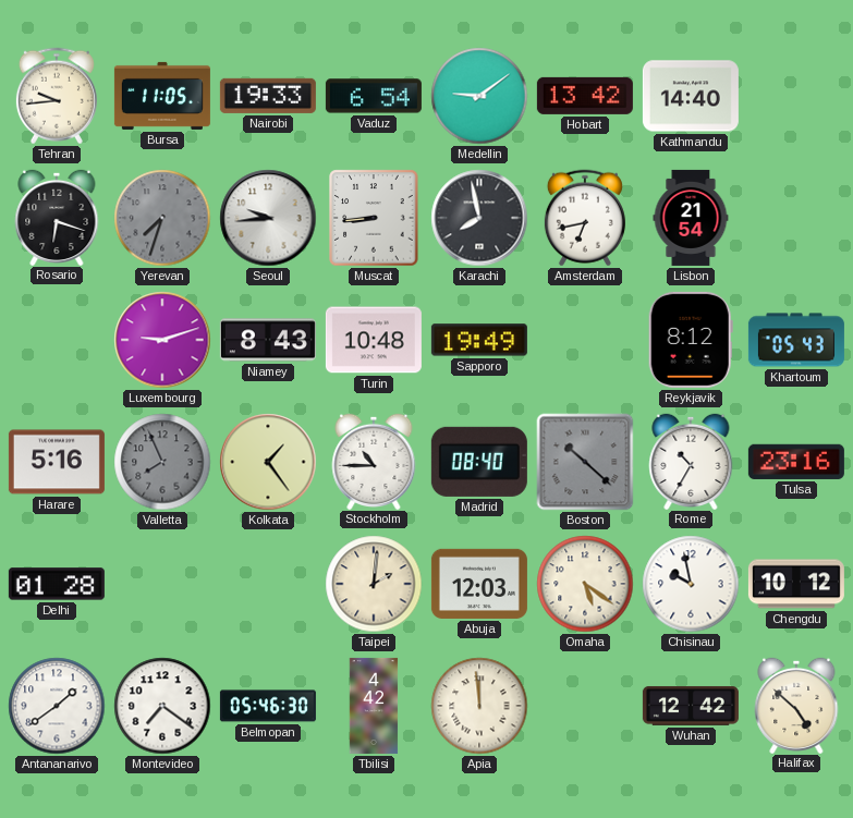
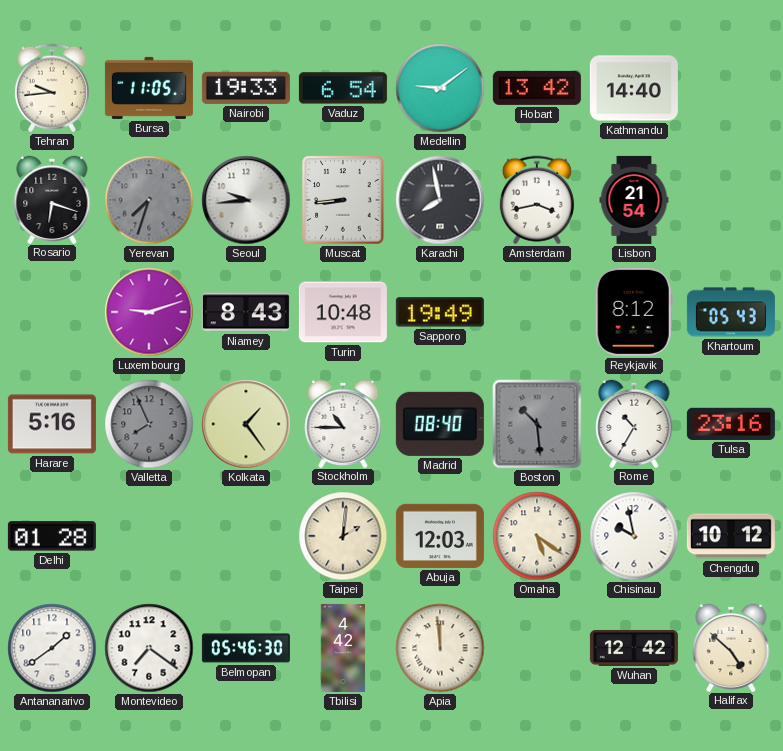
Amsterdam: 6:43 -> 3:43 (537, 200)
Boston: 10:22 -> 10:29 (537, 424)
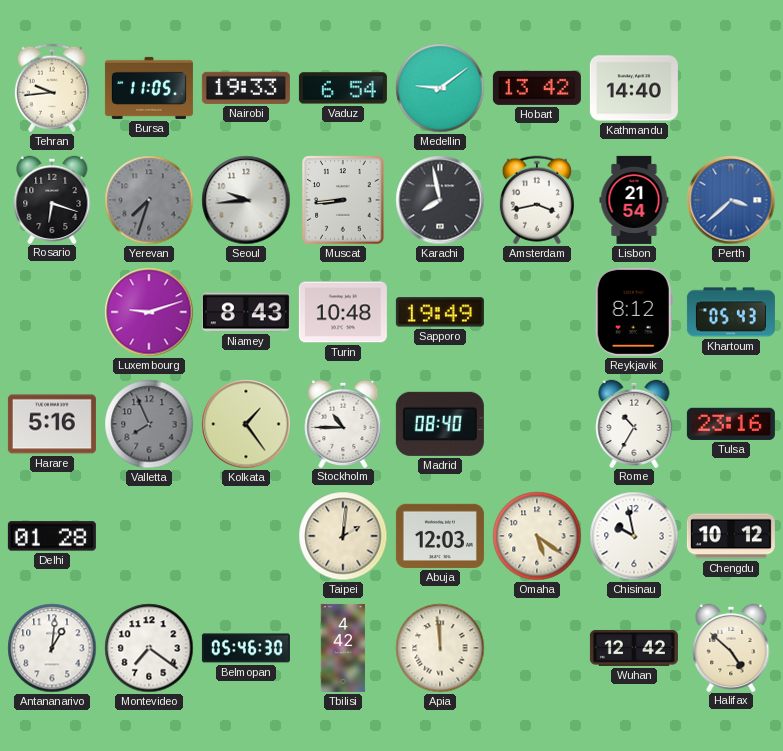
Perth: none -> 3:38 (731, 200)
Boston: 10:29 -> none (537, 424)
Antananarivo: 1:39 -> 1:01 (52, 648)
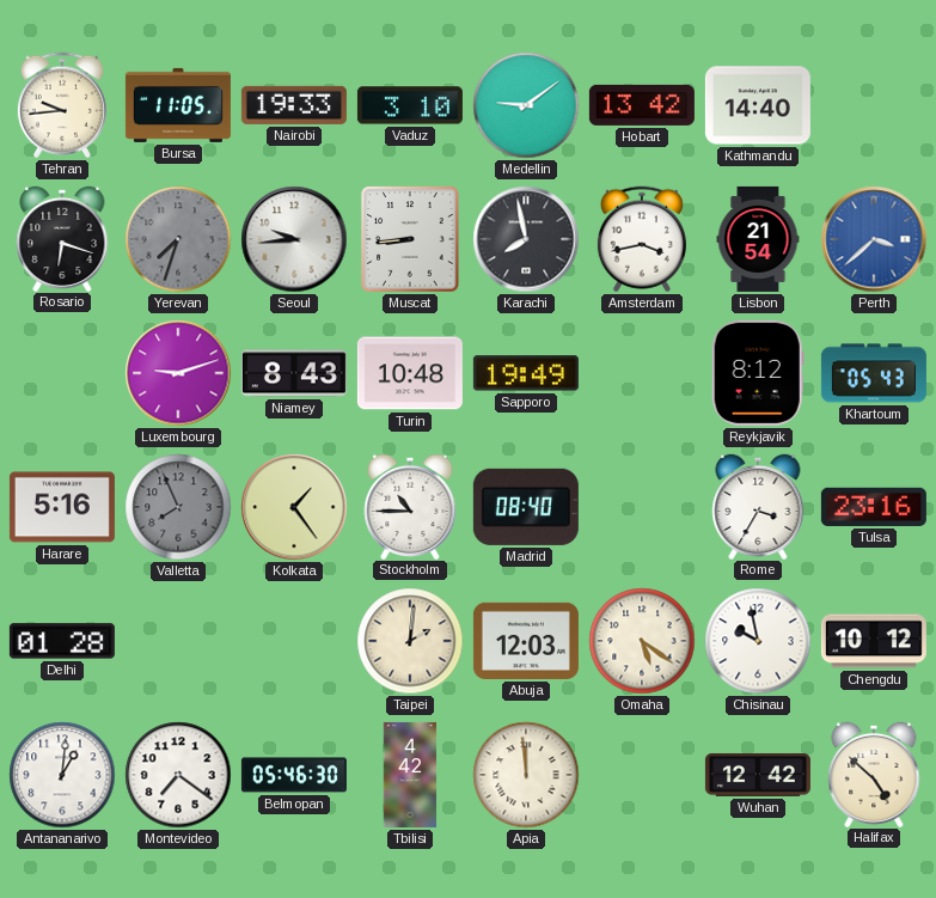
Vaduz: 6:54 -> 3:10 (410, 105)
Rome: 10:35 -> 3:35 (758, 506)
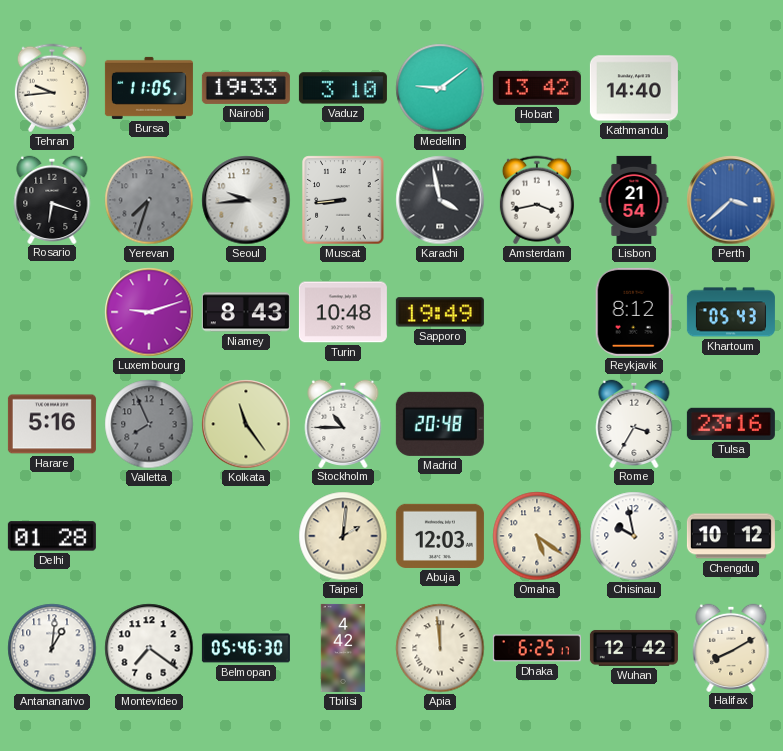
Karachi: 7:58 -> 3:58 (440, 200)
Kolkata: 1:24 -> 11:24 (246, 424)
Madrid: 08:40 -> 20:48 (440, 424)
Dhaka: none -> 6:25 (537, 648)
Halifax: 4:52 -> 8:10 (731, 647)
